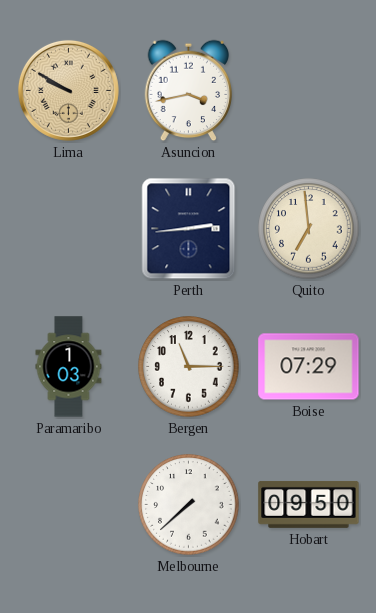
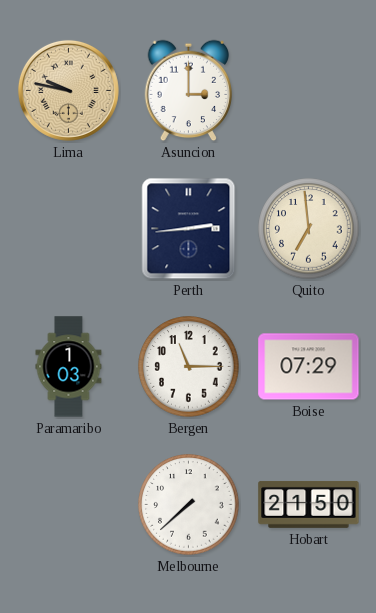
Lima: 9:50 -> 9:47 (68, 90)
Asuncion: 3:43 -> 3:00 (189, 91)
Hobart: 09:50 -> 21:50 (309, 504)
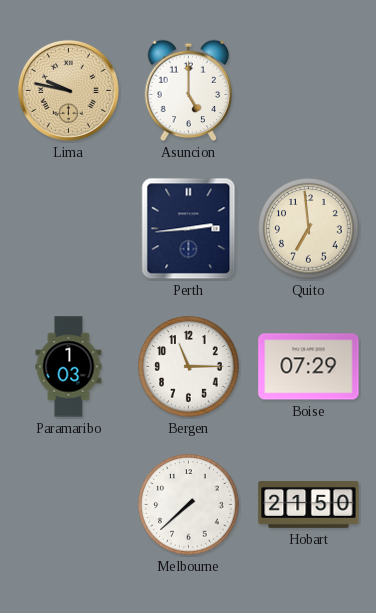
Asuncion: 3:00 -> 5:00 (189, 91)
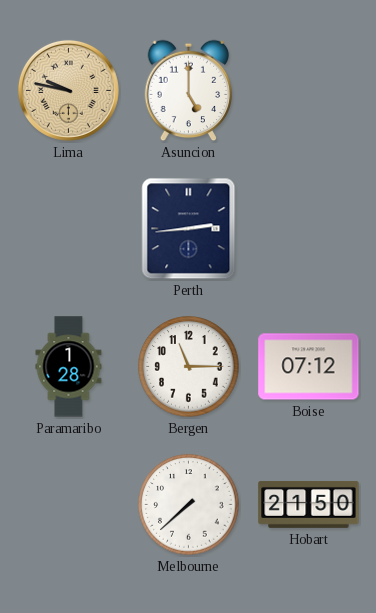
Quito: 6:59 -> none (309, 229)
Paramaribo: 1:03 -> 1:28 (69, 367)
Boise: 07:29 -> 07:12 (309, 367)
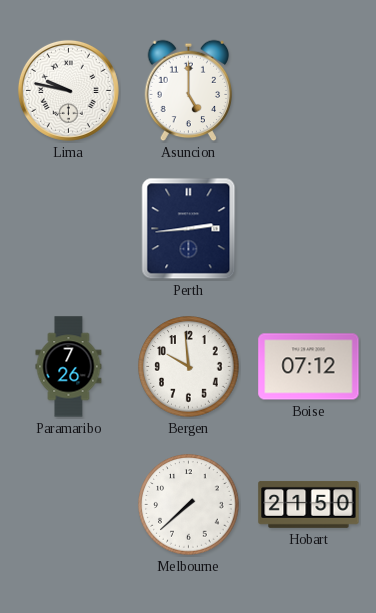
Lima dial: champagne -> white (68, 90)
Paramaribo: 1:28 -> 7:26 (69, 367)
Bergen: 11:15 -> 9:59 (189, 367)
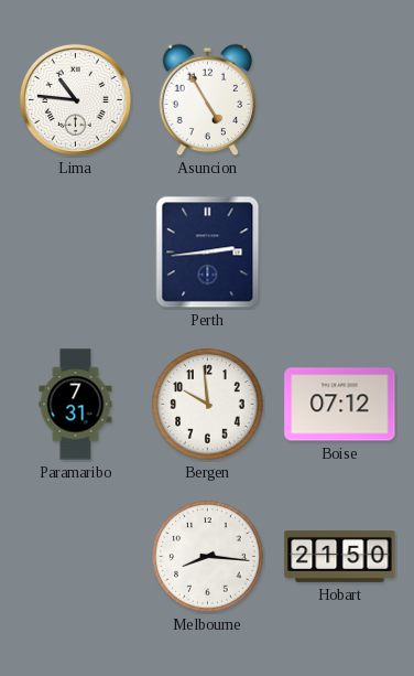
Lima: 9:47 -> 10:46 (75, 99)
Asuncion: 5:00 -> 4:55 (208, 100)
Paramaribo: 7:26 -> 7:31 (76, 405)
Melbourne: 7:38 -> 8:16 (208, 557)
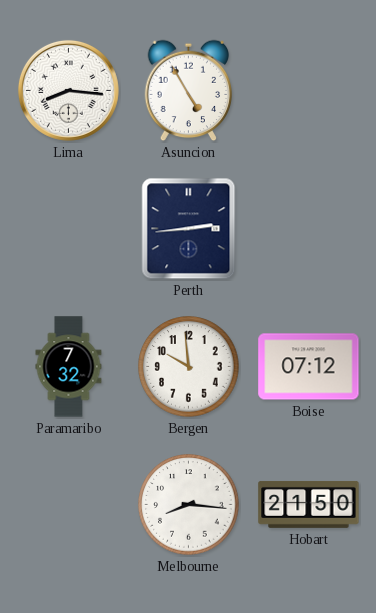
Lima: 10:46 -> 8:16 (68, 90)
Paramaribo: 7:31 -> 7:32 (69, 367)
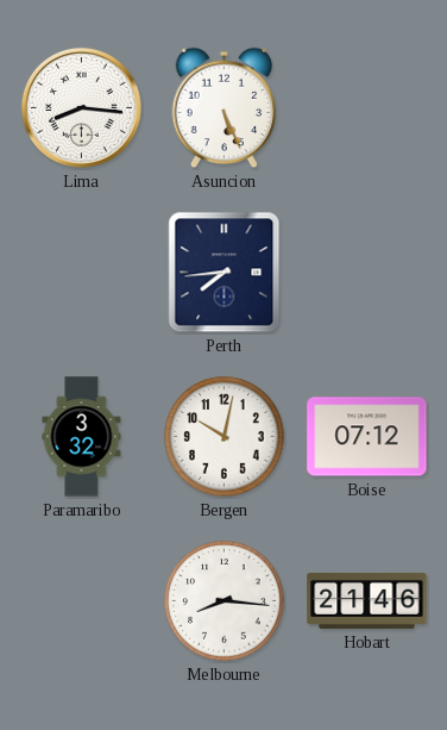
Asuncion: 4:55 -> 5:26 (225, 108)
Perth: 2:44 -> 7:44 (225, 273)
Paramaribo: 7:32 -> 3:32 (82, 437)
Bergen: 9:59 -> 10:02 (225, 437)
Hobart: 21:50 -> 21:46 (367, 600)
